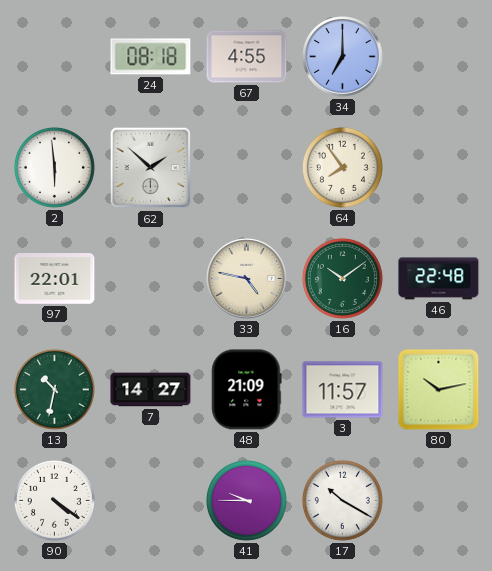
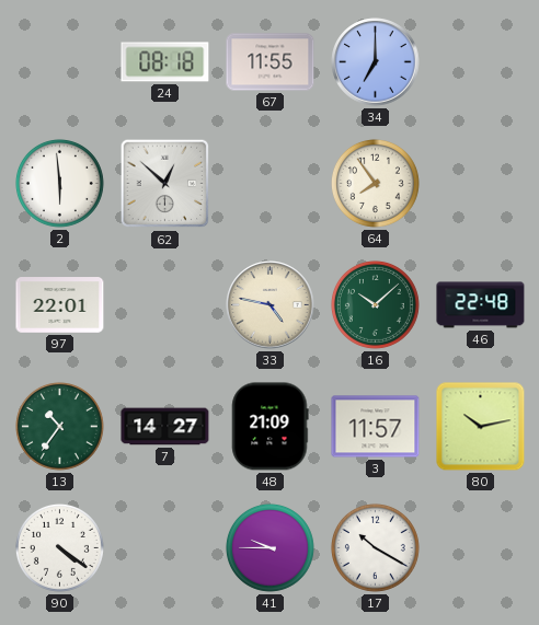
67: 4:55 -> 11:55 (271, 62)
62: 1:52 -> 12:52 (165, 184)
16: 10:09 -> 10:08 (375, 304)
13: 10:32 -> 10:36 (59, 426)
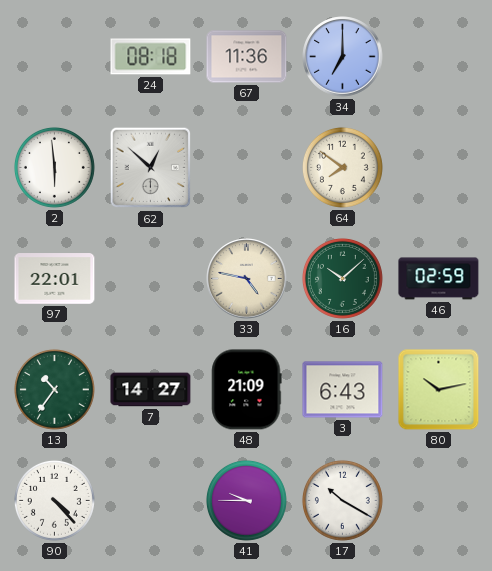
67: 11:55 -> 11:36 (247, 57)
64: 7:54 -> 7:51 (342, 167)
46: 22:48 -> 02:59 (439, 279)
3: 11:57 -> 6:43 (343, 390)
90: 4:21 -> 4:23 (54, 500)
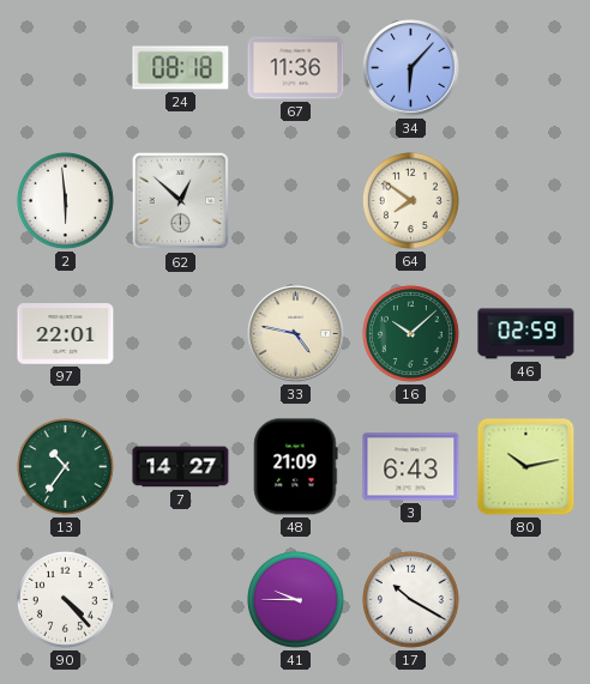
34: 7:00 -> 6:07 (411, 68)
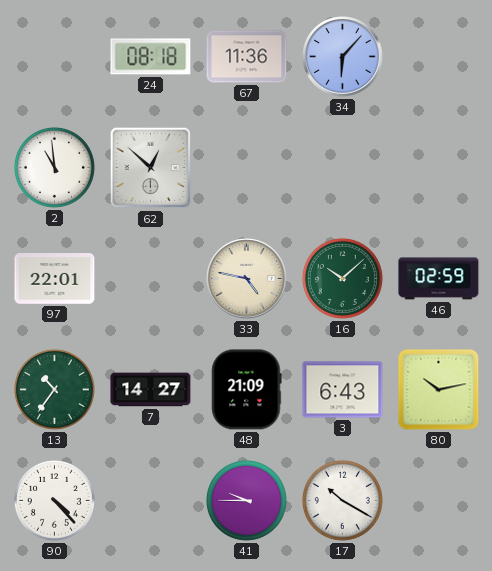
2: 5:59 -> 10:59 (54, 167)
64: 7:51 -> none (410, 200)
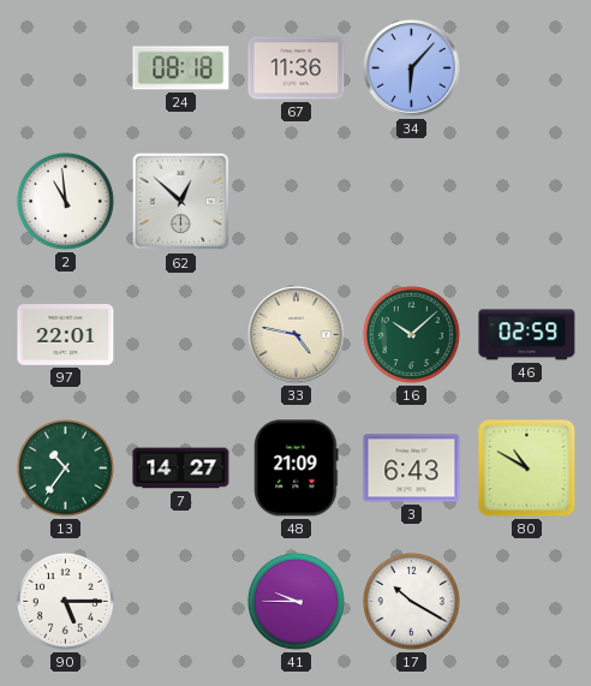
80: 10:13 -> 10:50 (527, 469)
90: 4:23 -> 5:15 (65, 601)
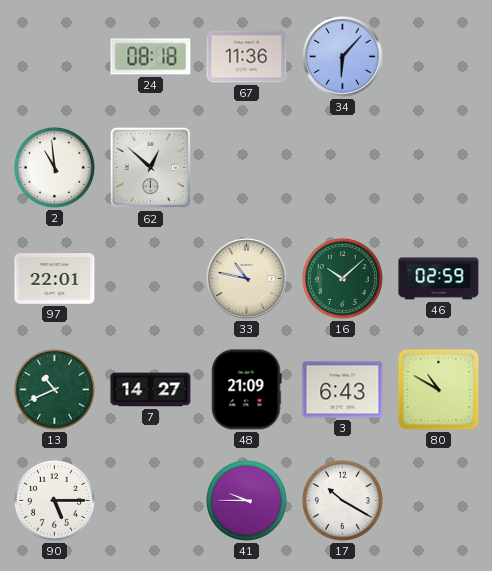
33: 4:47 -> 10:47 (247, 279)
13: 10:36 -> 10:41 (54, 389)
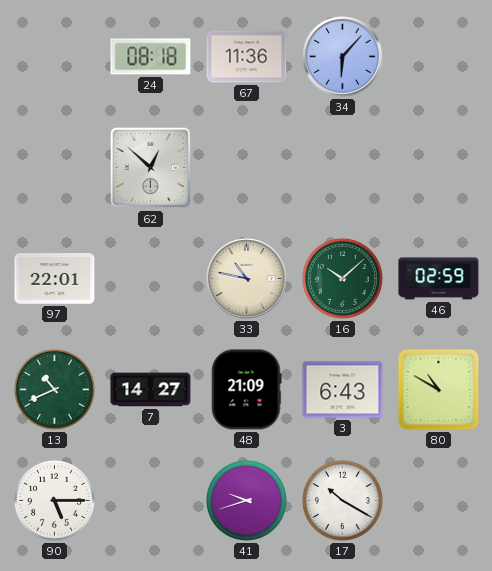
2: 10:59 -> none (54, 167)
41: 9:45 -> 9:42 (246, 500)
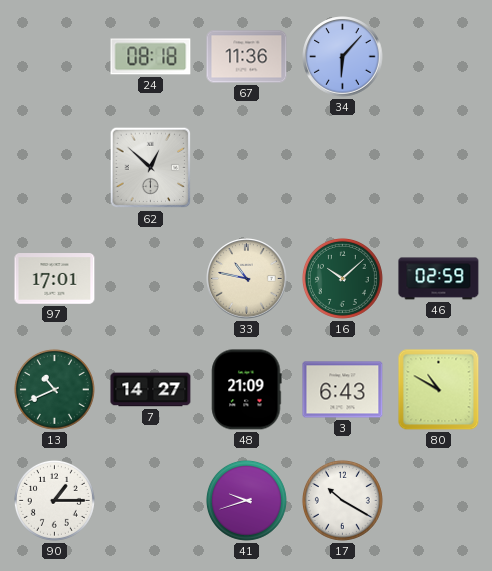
97: 22:01 -> 17:01 (55, 279)
90: 5:15 -> 1:15 (54, 500)
